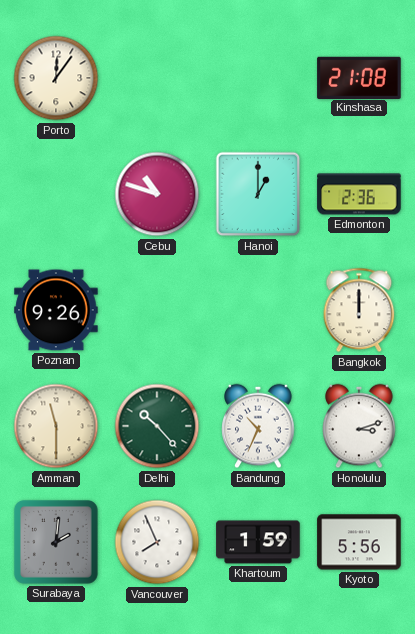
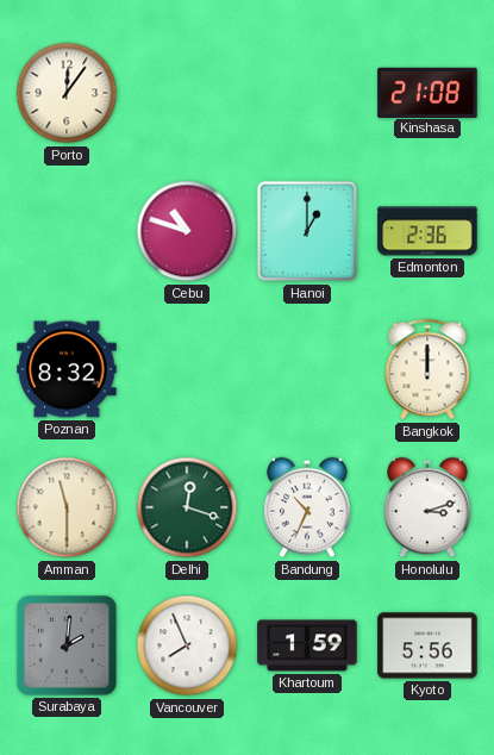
Poznan: 9:26 -> 8:32 (67, 369)
Delhi: 10:23 -> 12:18 (187, 507)
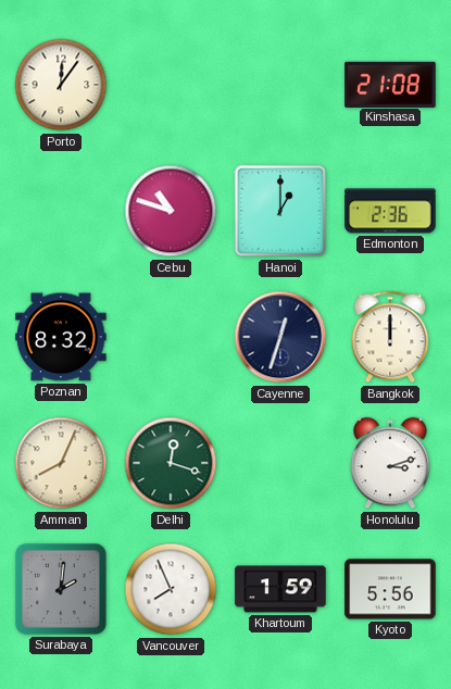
Cayenne: none -> 12:33 (280, 337)
Amman: 11:30 -> 8:04 (61, 463)
Bandung: 10:34 -> none (307, 507)
